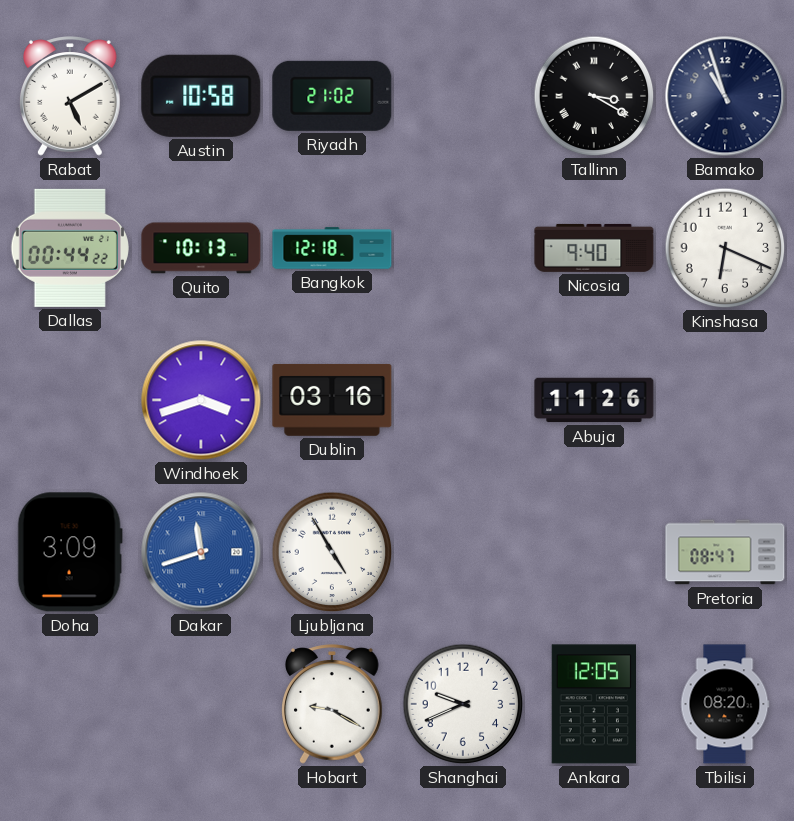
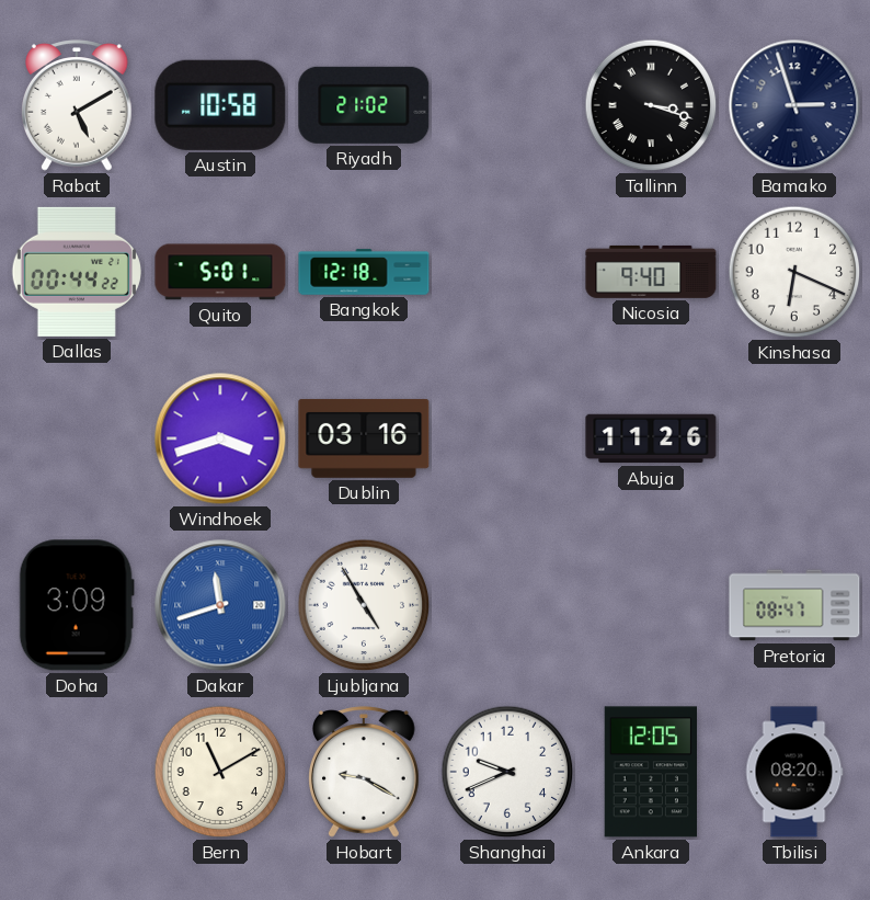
Tallinn: 3:20 -> 3:18 (651, 105)
Bamako: 10:57 -> 2:57 (794, 105)
Quito: 10:13 -> 5:01 (220, 272)
Bern: none -> 11:10 (220, 772)
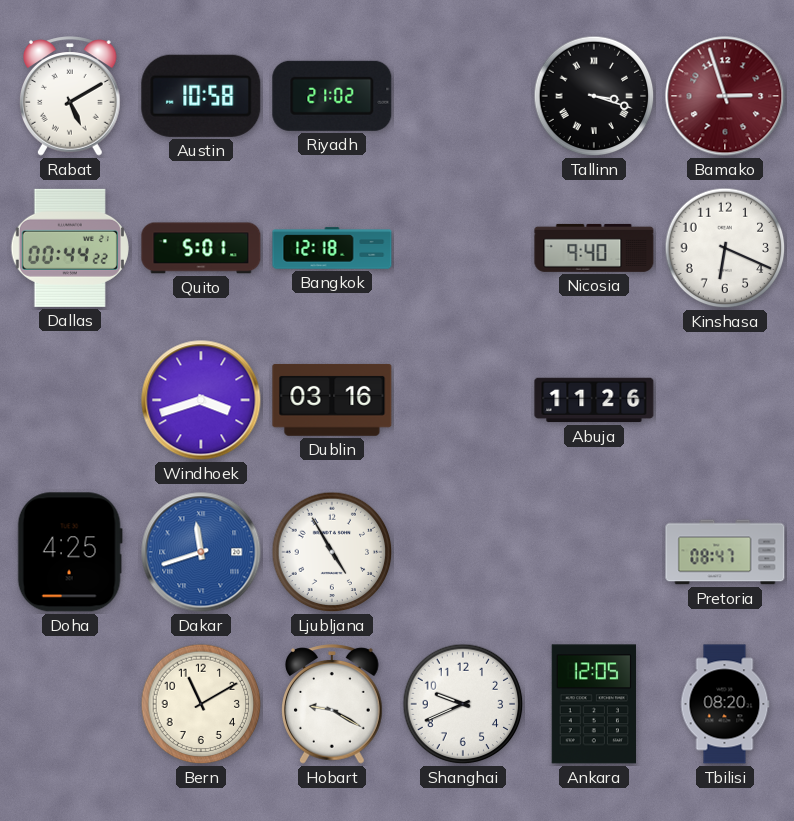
Bamako dial: navy -> burgundy (725, 96)
Doha: 3:09 -> 4:25 (70, 552)
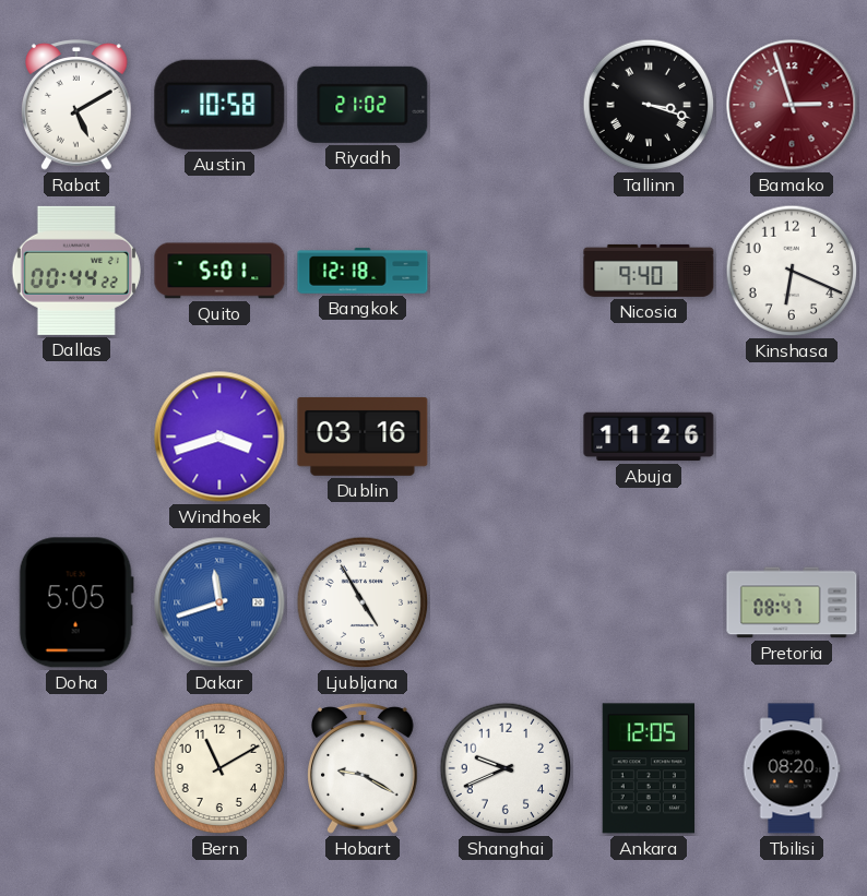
Doha: 4:25 -> 5:05 (76, 602)
